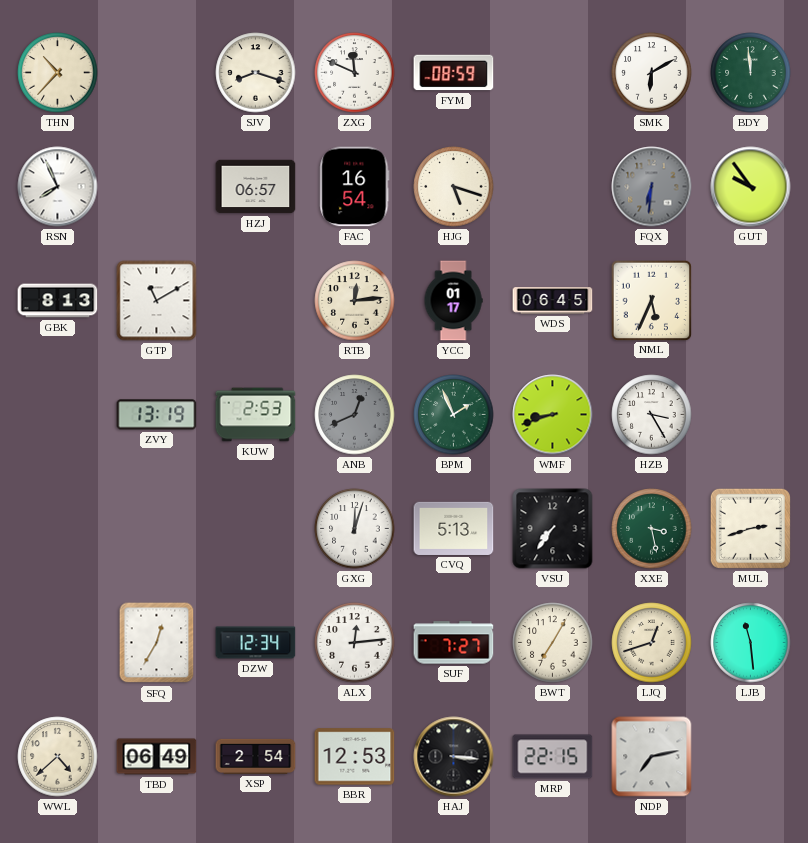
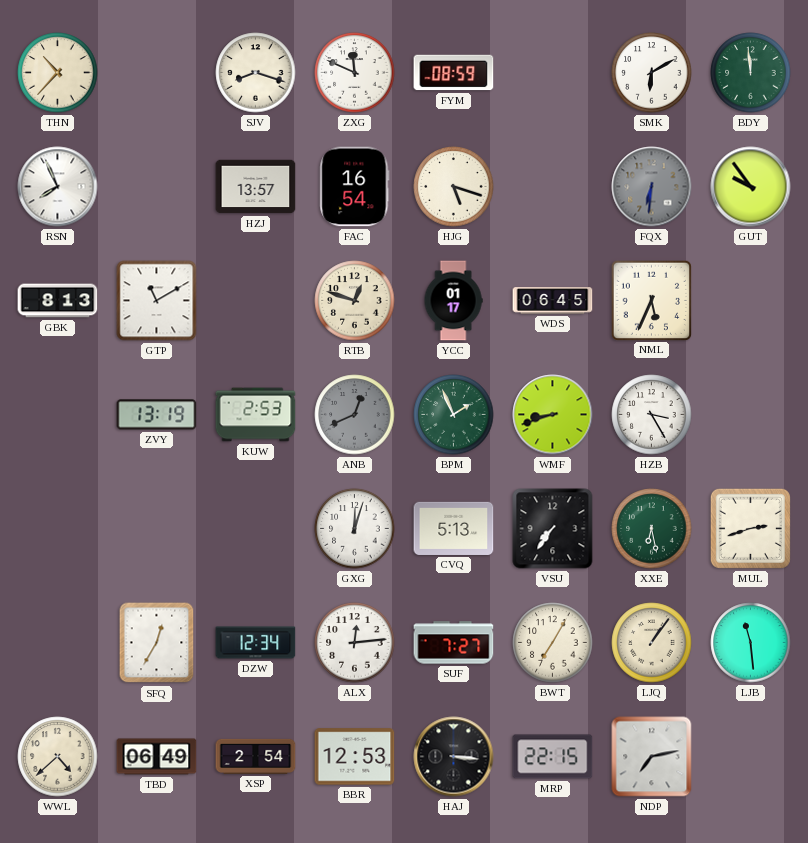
HZJ: 06:57 -> 13:57 (256, 187)
RTB: 12:14 -> 12:48 (355, 301)
XXE: 3:28 -> 6:28 (652, 529)
LJQ: 12:42 -> 1:06 (652, 643)
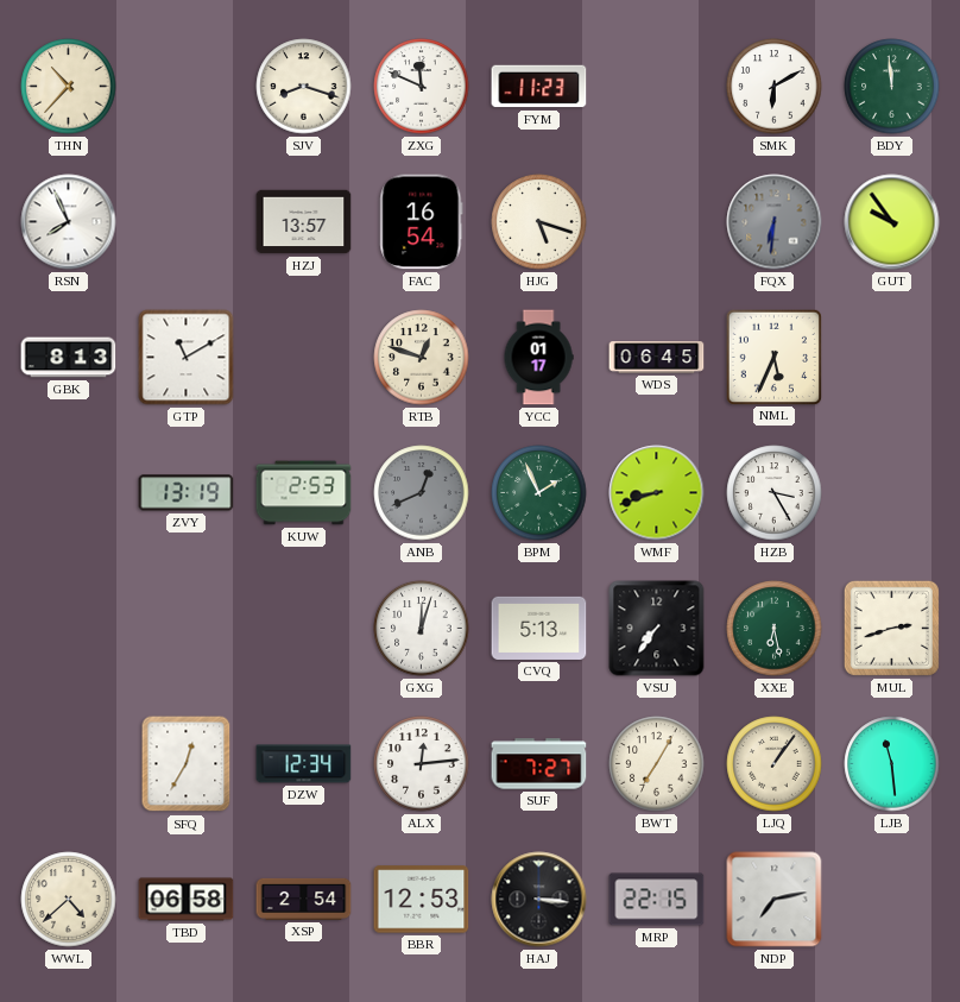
FYM: 08:59 -> 11:23 (539, 87)
TBD: 06:49 -> 06:58 (187, 900)
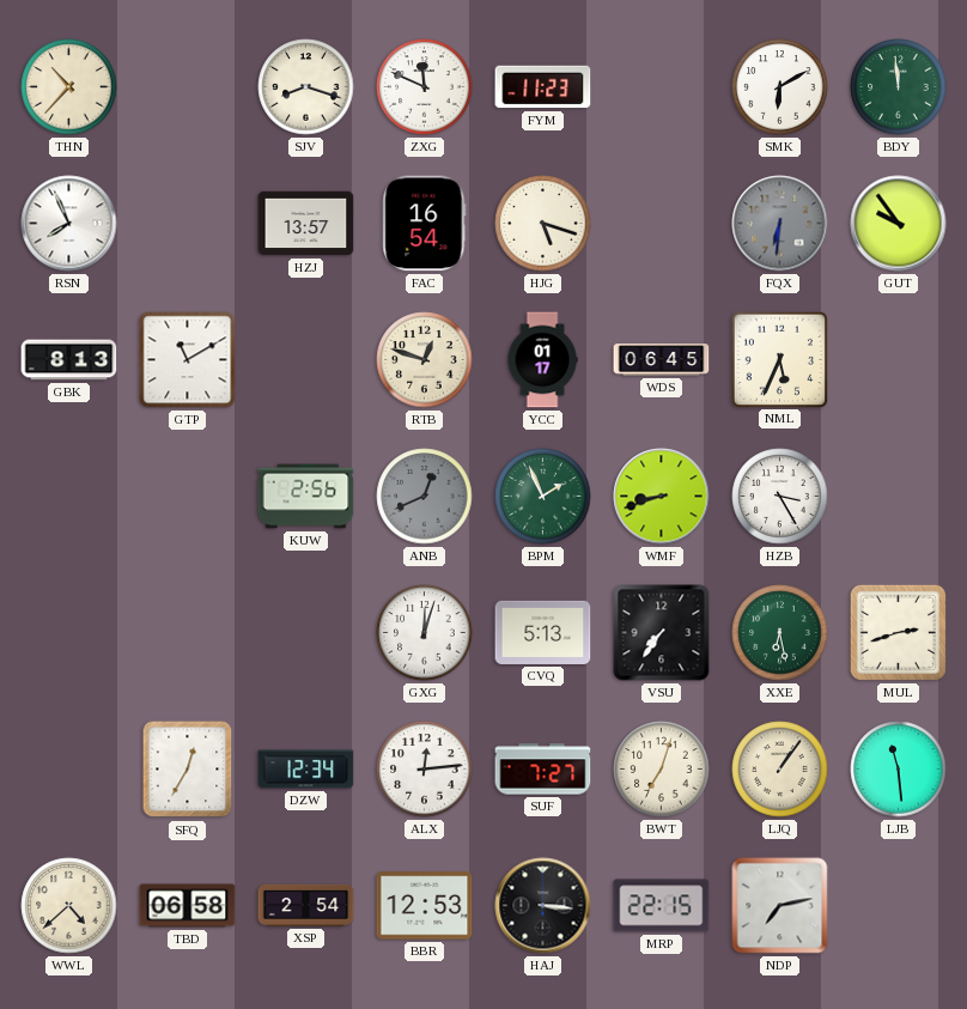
ZVY: 13:19 -> none (187, 493)
KUW: 2:53 -> 2:56 (306, 497)
BWT: 7:05 -> 7:03 (662, 770)
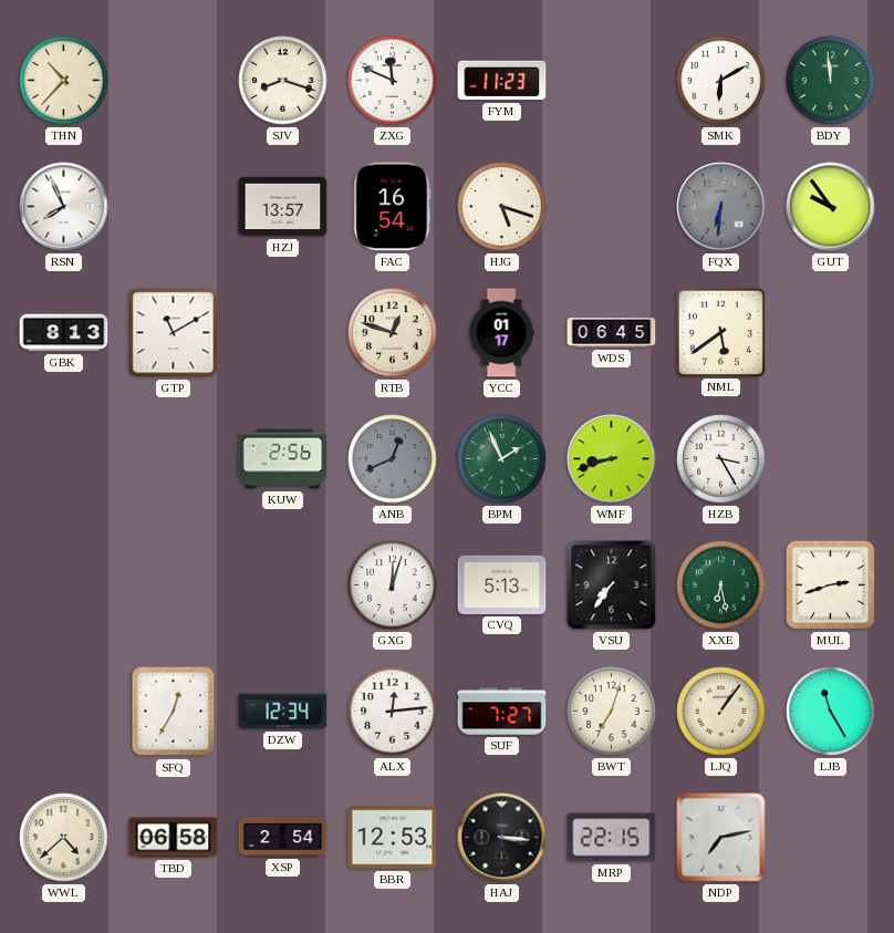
NML: 5:34 -> 5:39 (720, 332)
LJB: 11:29 -> 11:25 (831, 712)
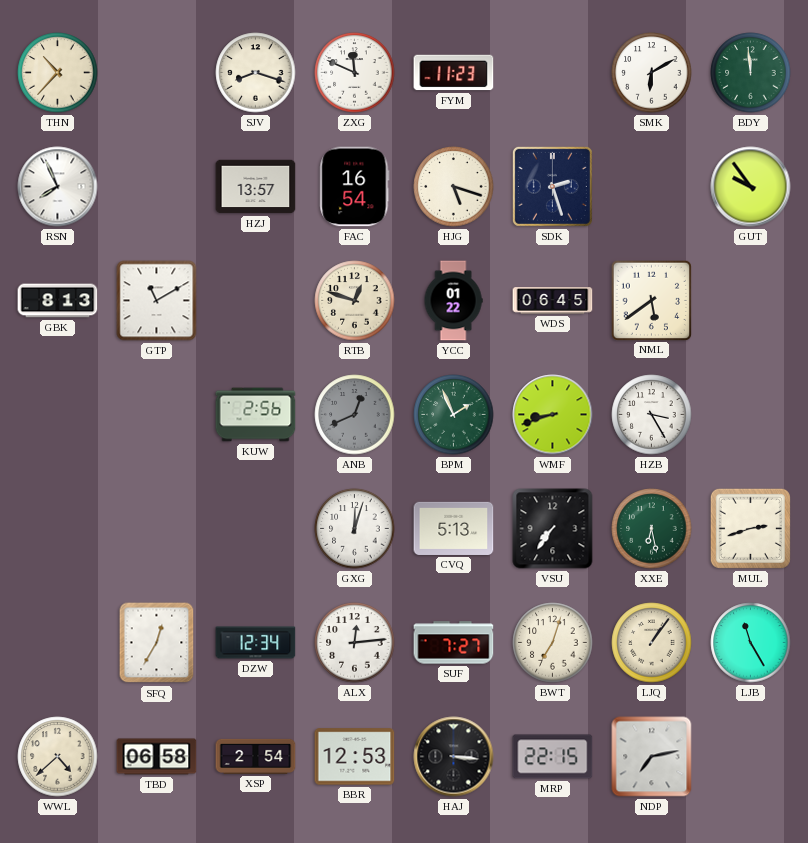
SDK: none -> 2:27 (552, 186)
FQX: 6:31 -> none (721, 207)
YCC: 01:17 -> 01:22 (453, 301)
